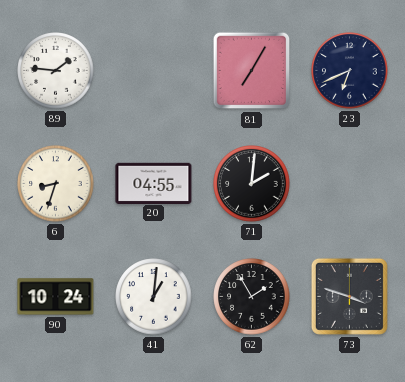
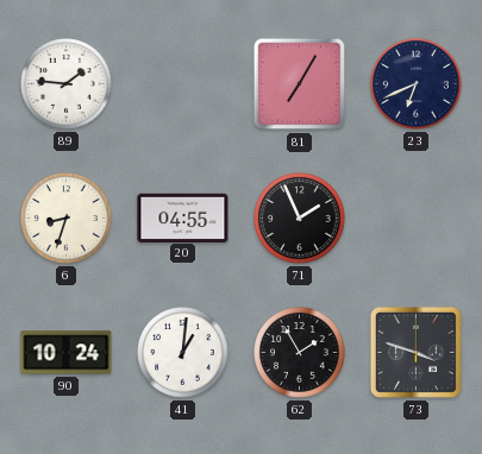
71: 2:01 -> 1:56 (300, 219)
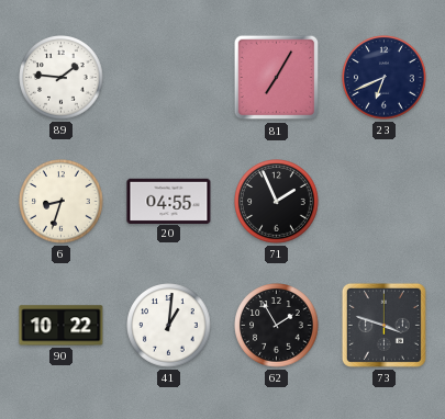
90: 10:24 -> 10:22 (62, 326)
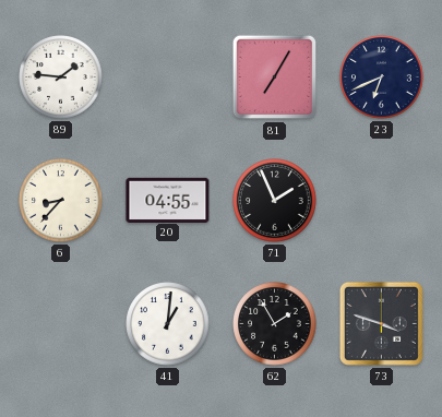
6: 8:33 -> 8:37 (61, 201)
90: 10:22 -> none (62, 326)
